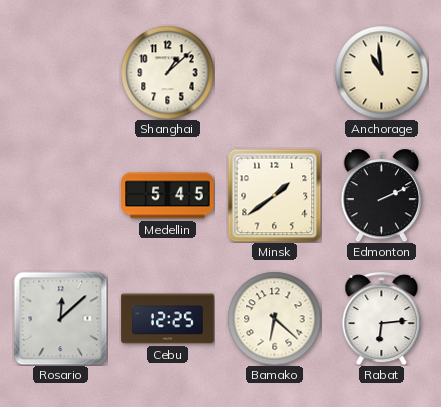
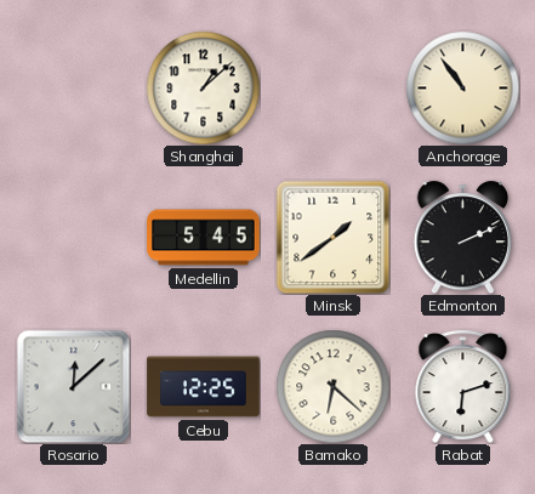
Anchorage: 10:59 -> 10:54 (462, 87)
Rabat: 6:14 -> 6:12 (463, 386)
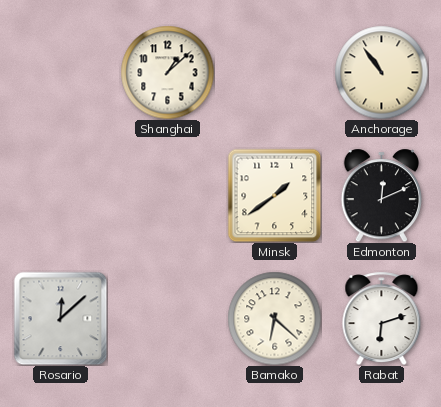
Medellin: 5:45 -> none (204, 238)
Edmonton: 2:11 -> 12:11 (381, 195)
Cebu: 12:25 -> none (204, 387)
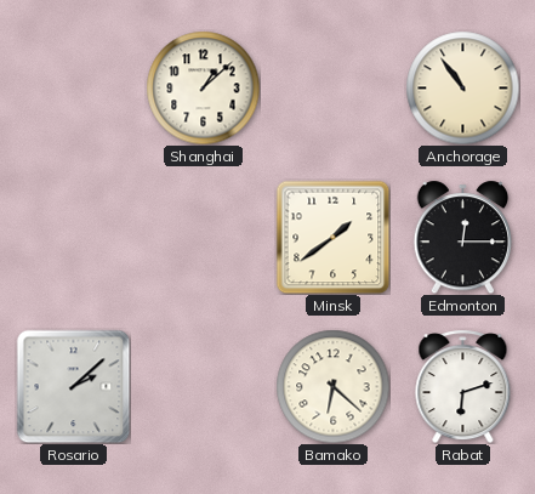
Edmonton: 12:11 -> 12:15 (462, 237)
Rosario: 12:08 -> 2:08 (73, 386)
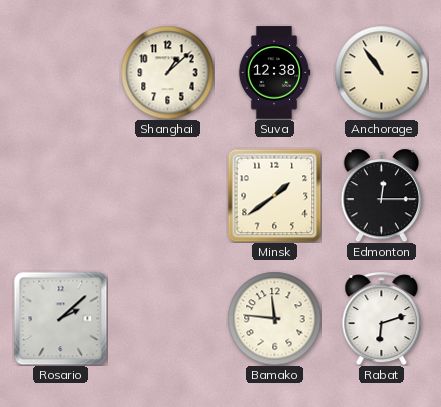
Suva: none -> 12:38 (274, 73)
Bamako: 6:22 -> 11:46 (274, 318)
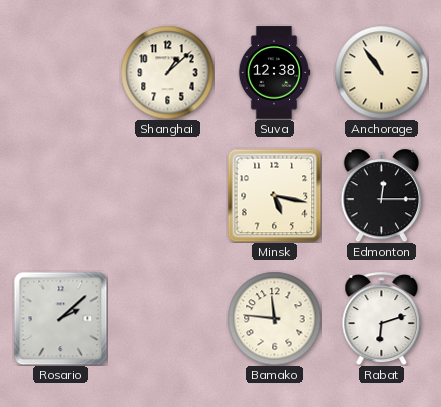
Minsk: 1:39 -> 5:17 (274, 195)
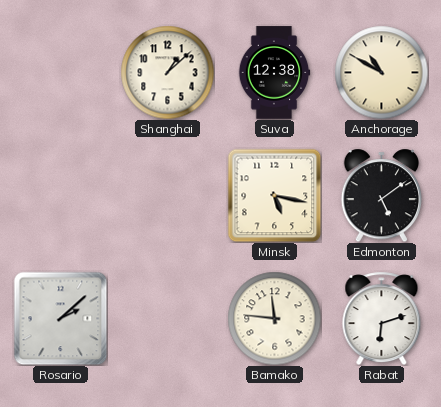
Anchorage: 10:54 -> 10:50 (381, 72)
Edmonton: 12:15 -> 5:09 (381, 195)
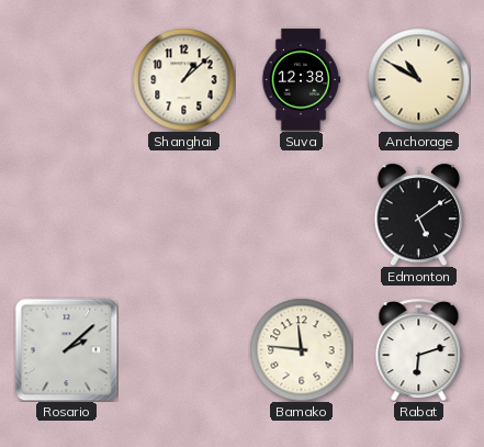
Minsk: 5:17 -> none (274, 195)
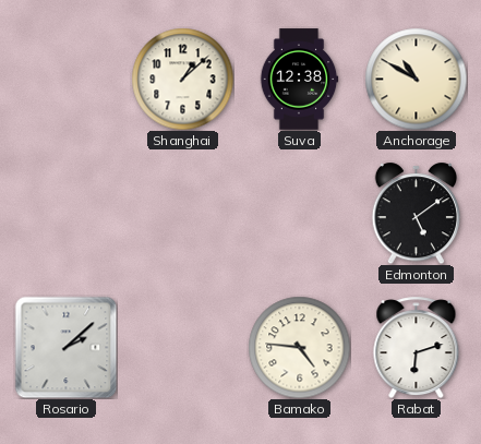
Bamako: 11:46 -> 4:46 (299, 347)
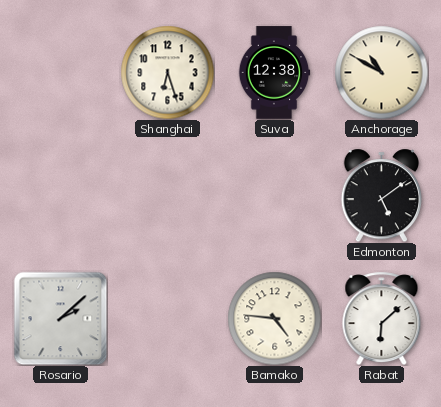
Shanghai: 1:08 -> 6:27 (167, 72)
Rabat: 6:12 -> 6:08 (382, 318)
